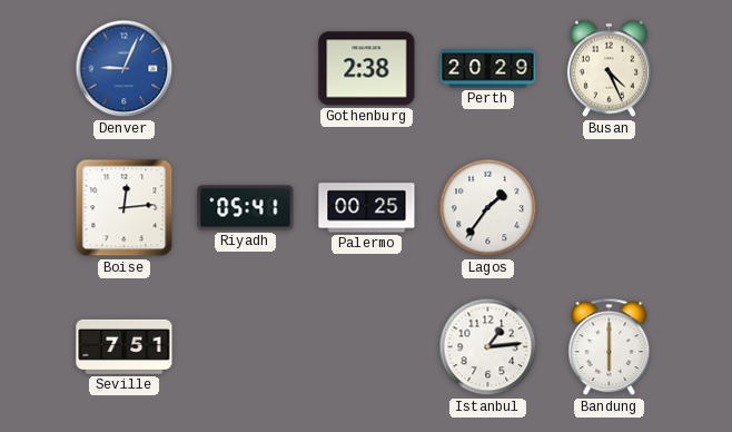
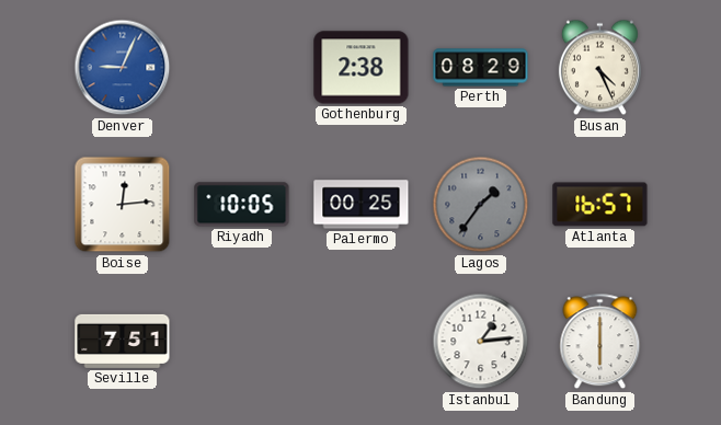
Perth: 20:29 -> 08:29 (481, 68)
Riyadh: 05:41 -> 10:05 (242, 205)
Lagos dial: white -> grey (481, 205)
Atlanta: none -> 16:57 (600, 205)
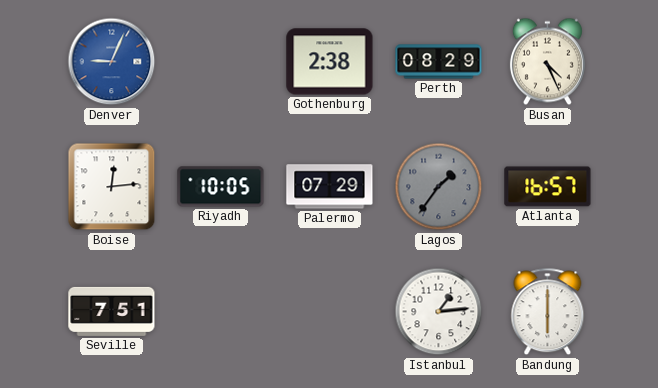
Palermo: 00:25 -> 07:29 (330, 187)
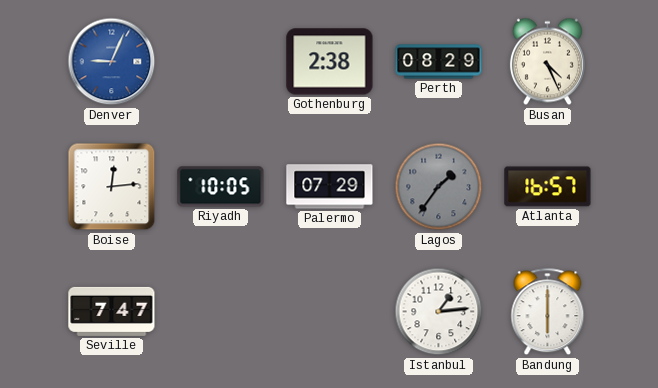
Seville: 7:51 -> 7:47 (112, 311)
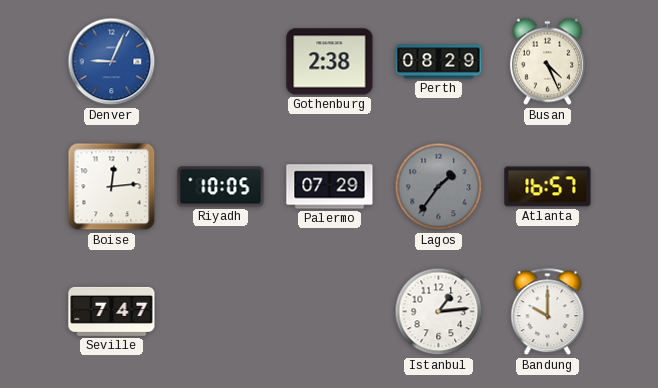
Bandung: 6:00 -> 10:00 (548, 312)
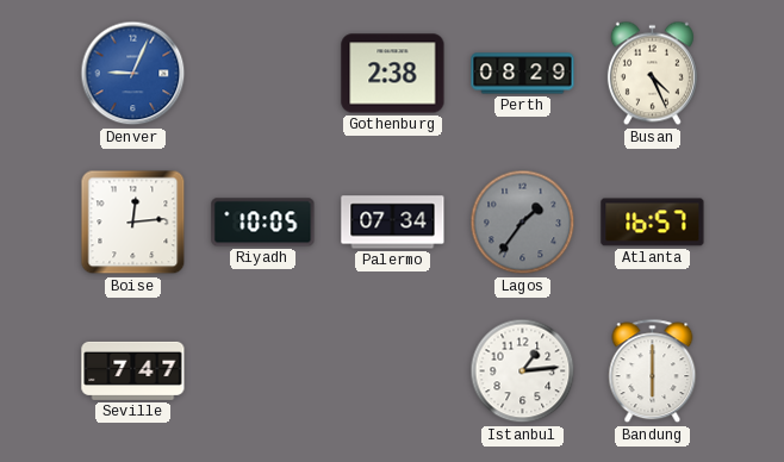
Palermo: 07:29 -> 07:34 (393, 223)
Bandung: 10:00 -> 6:00 (653, 372)
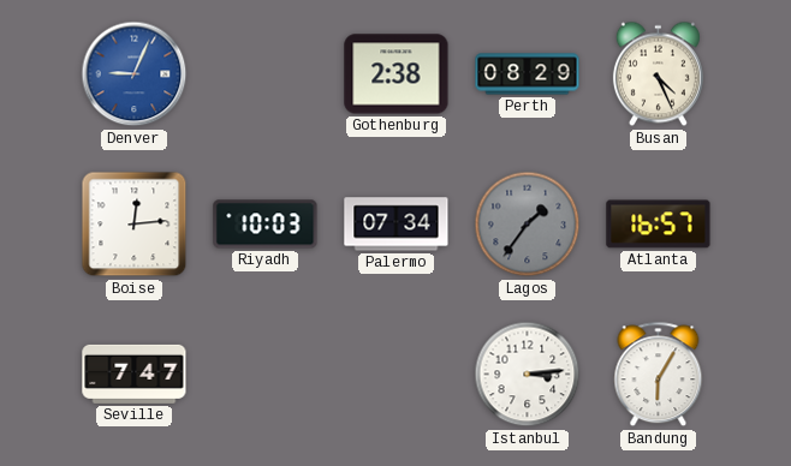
Riyadh: 10:05 -> 10:03 (266, 225)
Istanbul: 1:14 -> 3:14 (528, 375)
Bandung: 6:00 -> 6:05 (659, 375)
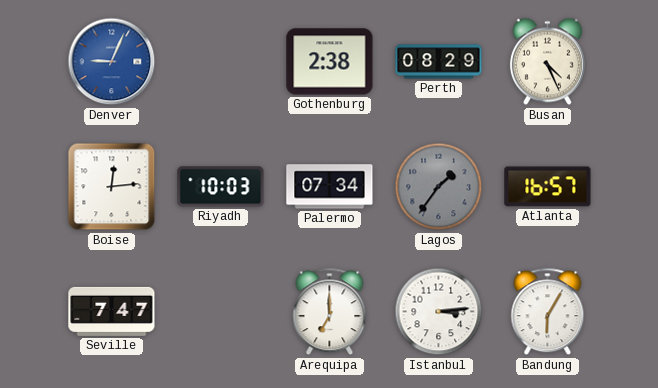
Arequipa: none -> 7:00 (330, 312)
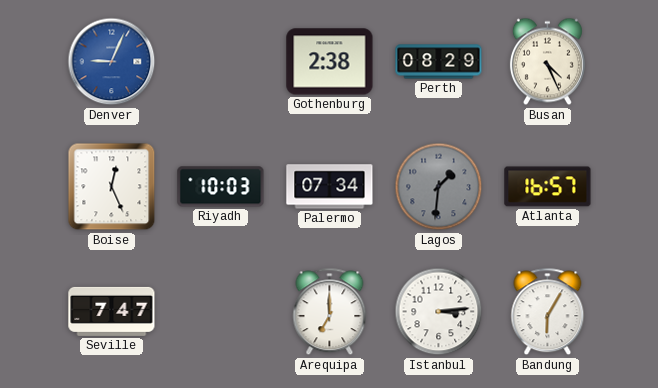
Boise: 12:14 -> 12:26 (112, 187)
Lagos: 1:36 -> 1:31 (439, 187)
